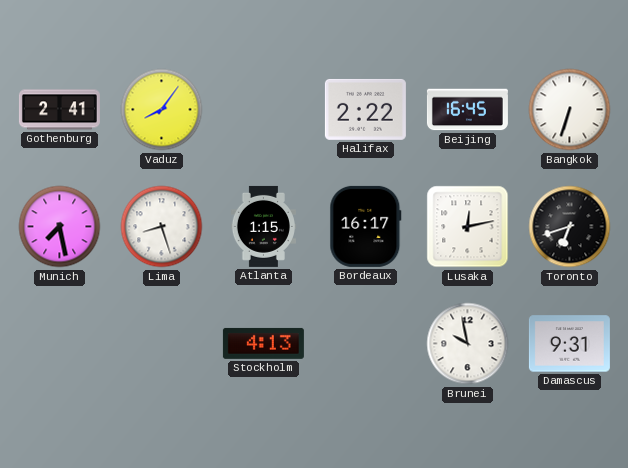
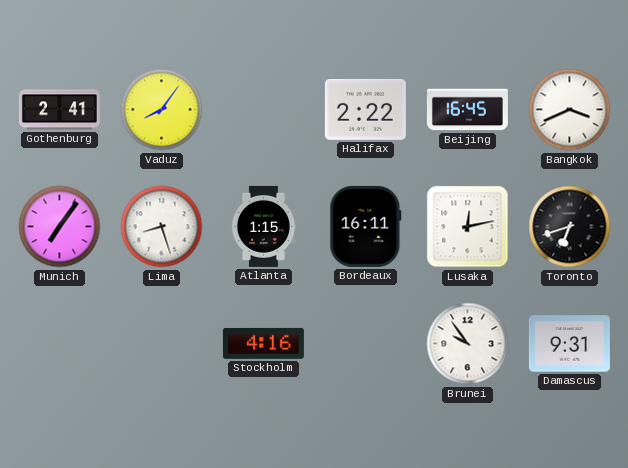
Bangkok: 6:33 -> 3:41 (570, 110)
Munich: 7:28 -> 7:06 (60, 227)
Bordeaux: 16:17 -> 16:11 (366, 226)
Stockholm: 4:13 -> 4:16 (263, 343)
Brunei: 9:58 -> 9:54 (468, 344)
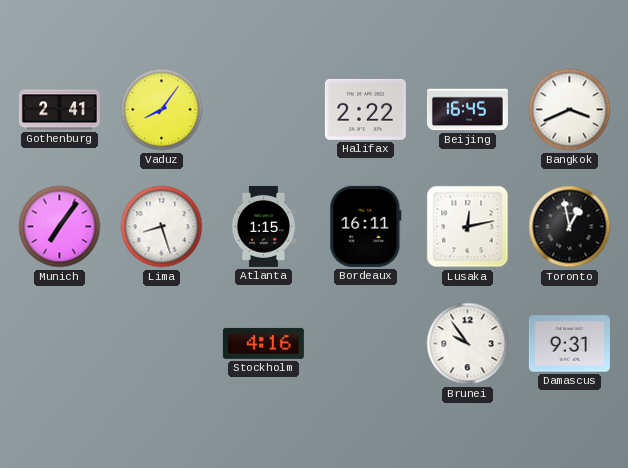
Toronto: 6:42 -> 12:58 (570, 227)
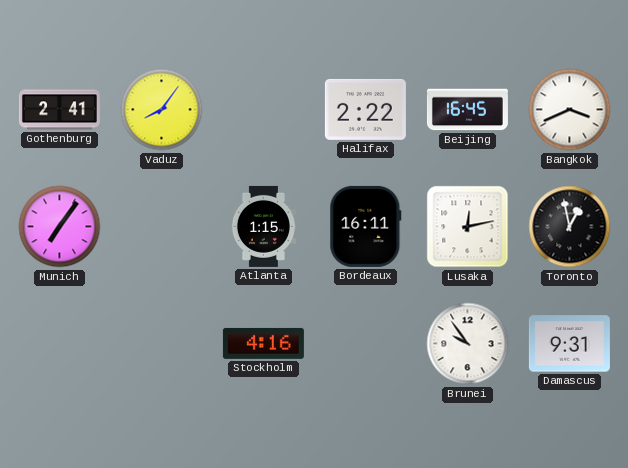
Lima: 8:27 -> none (162, 227)
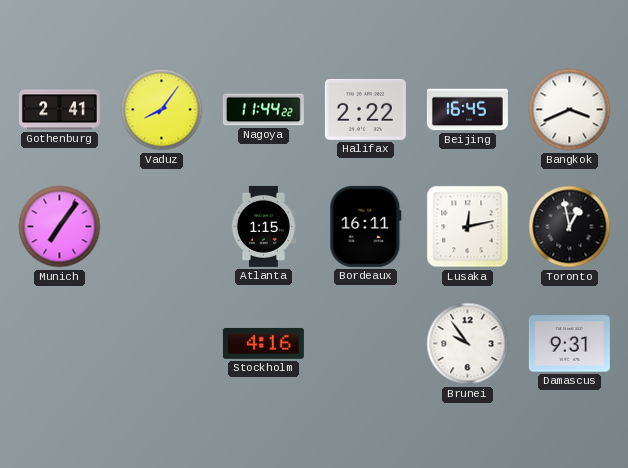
Nagoya: none -> 11:44 (263, 110)
